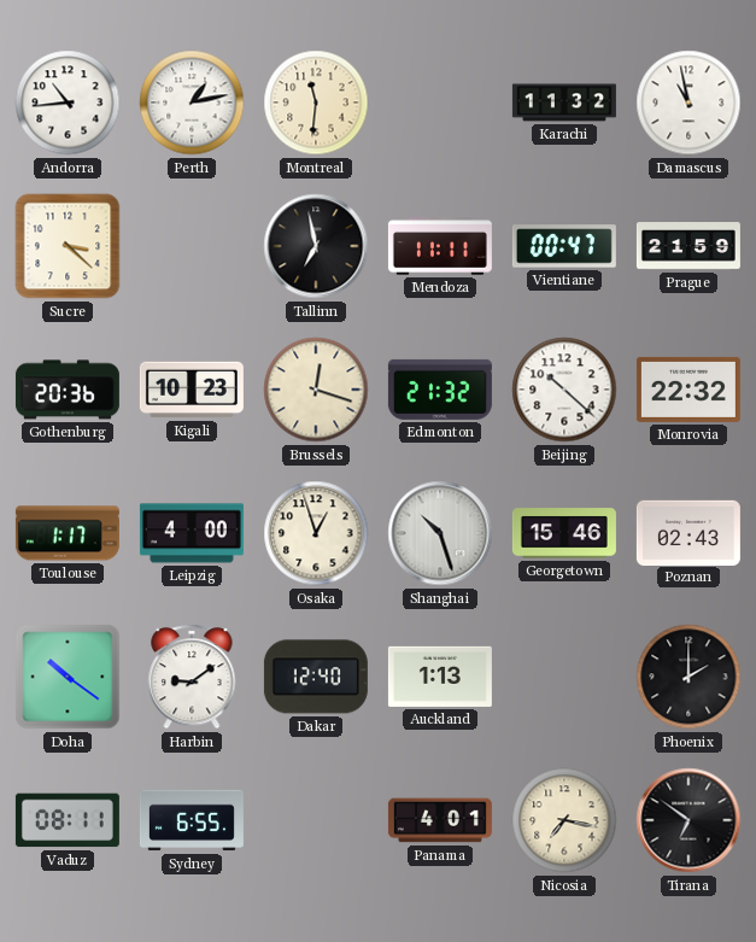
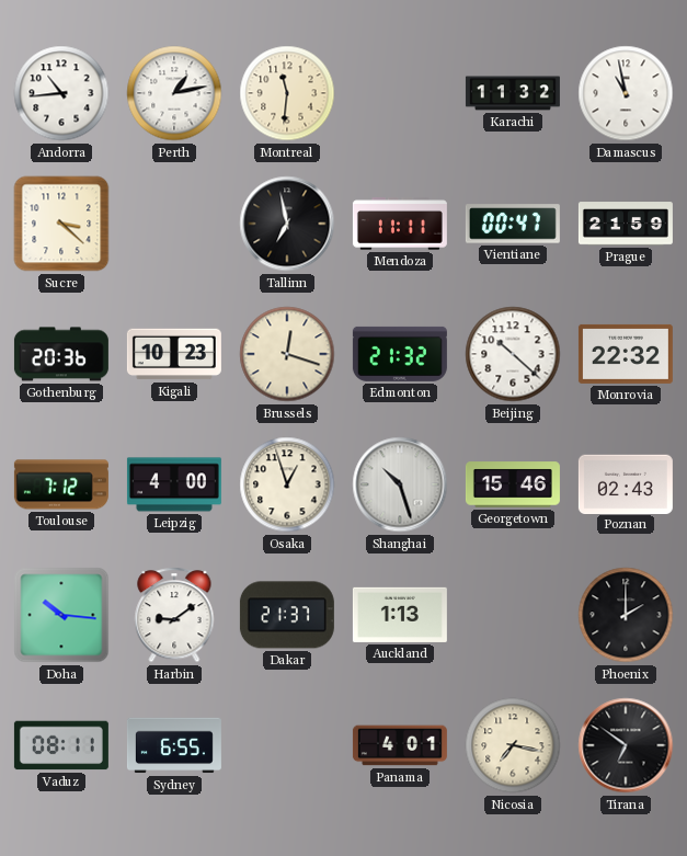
Toulouse: 1:17 -> 7:12 (61, 484)
Doha: 10:21 -> 10:16 (61, 615)
Dakar: 12:40 -> 21:37 (287, 615)
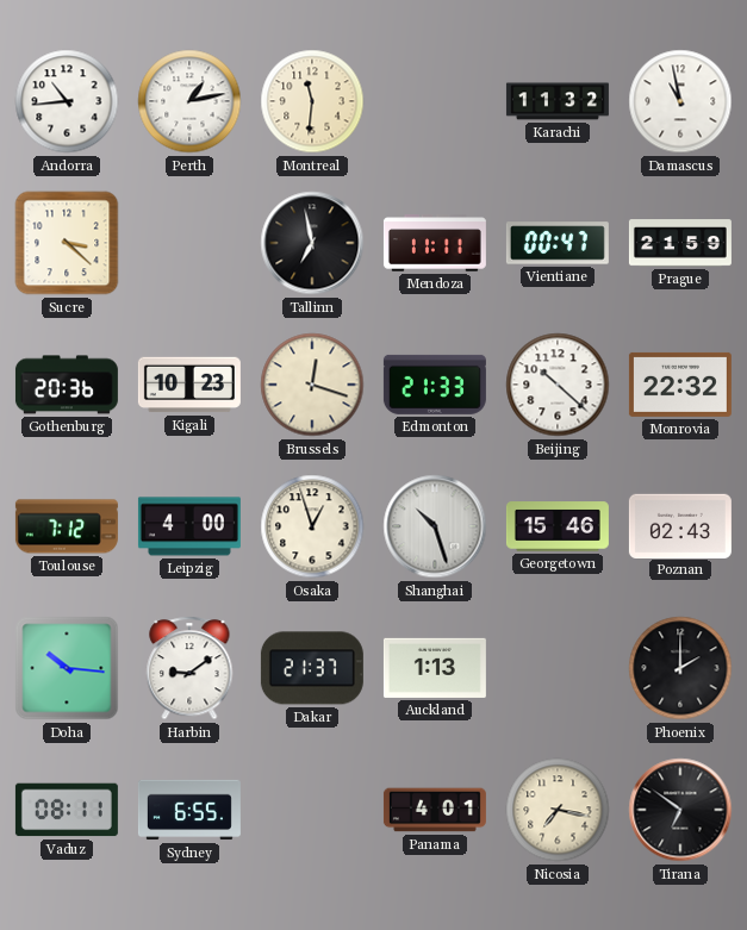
Edmonton: 21:32 -> 21:33 (435, 385)
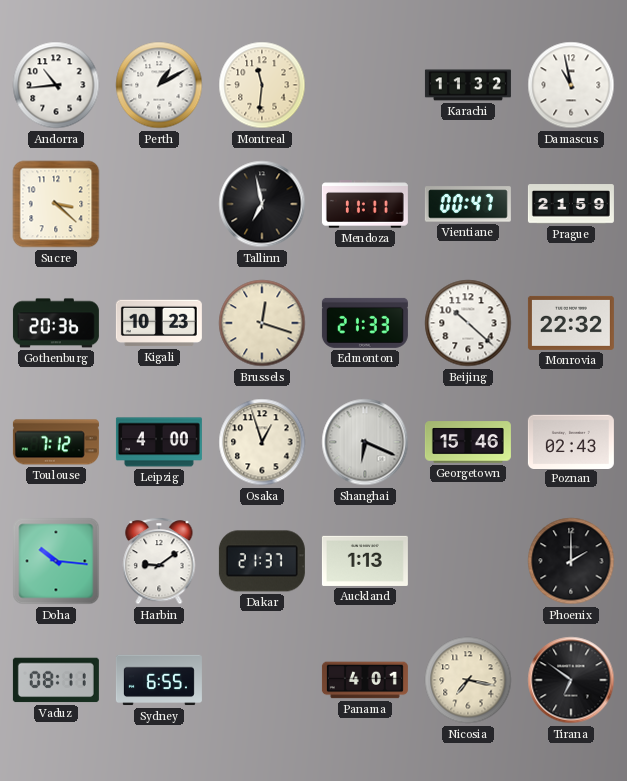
Perth: 1:13 -> 1:10 (159, 85)
Shanghai: 10:27 -> 6:19 (365, 442)
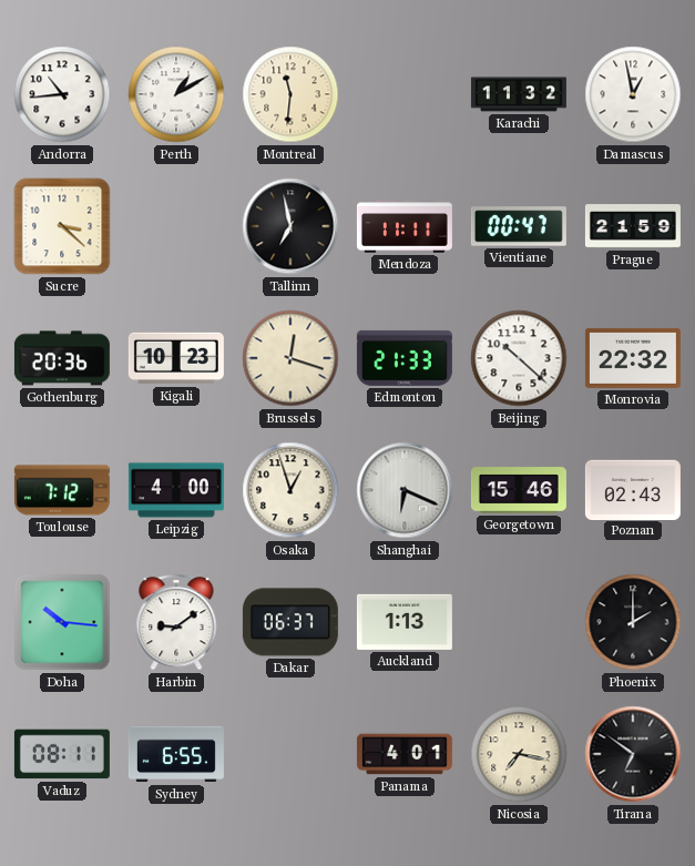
Damascus: 10:58 -> 12:58 (633, 94)
Dakar: 21:37 -> 06:37 (290, 622)
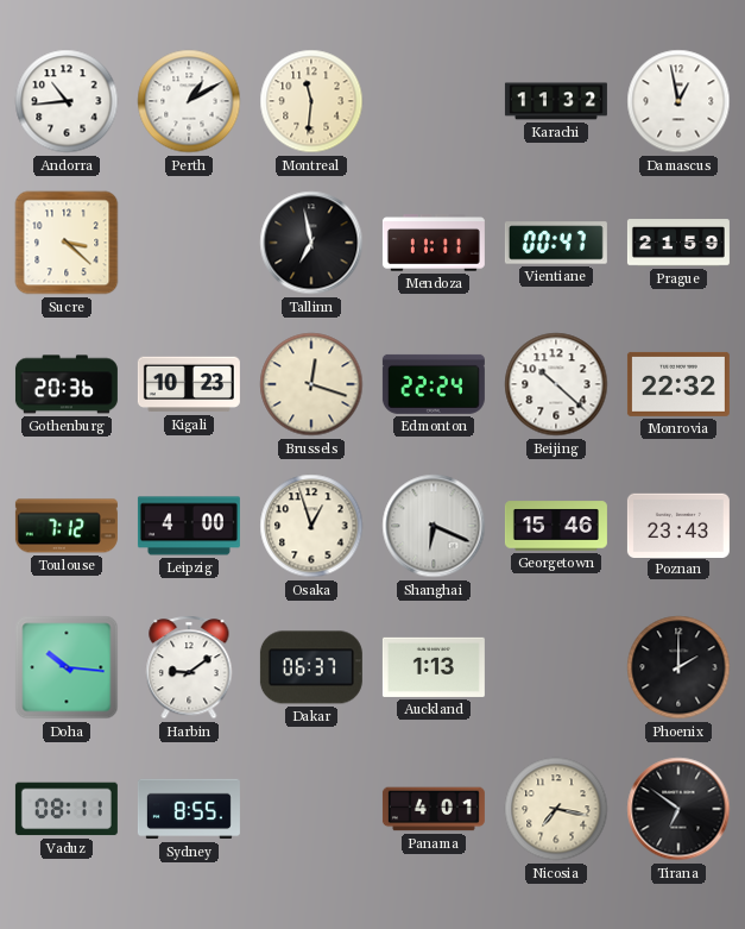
Edmonton: 21:33 -> 22:24 (434, 384)
Poznan: 02:43 -> 23:43 (678, 525)
Sydney: 6:55 -> 8:55 (189, 809)
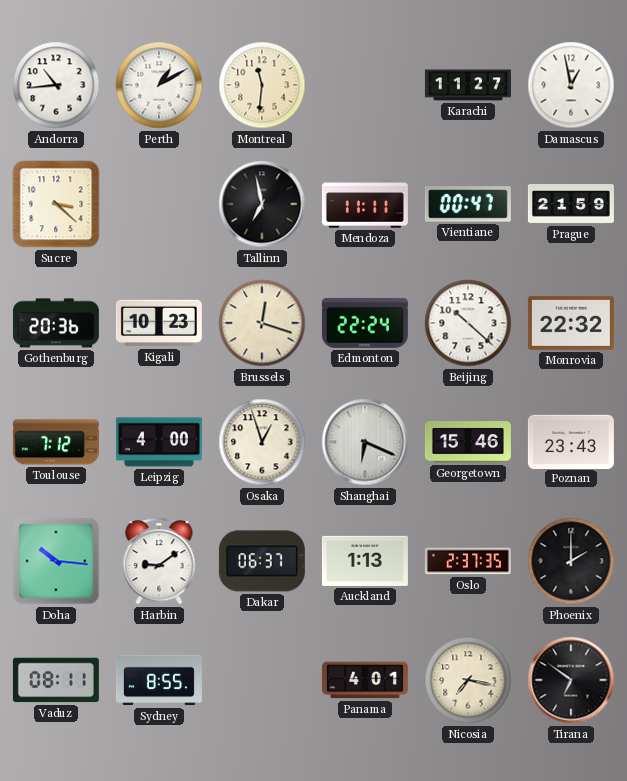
Karachi: 11:32 -> 11:27 (468, 85)
Oslo: none -> 2:37 (468, 561)
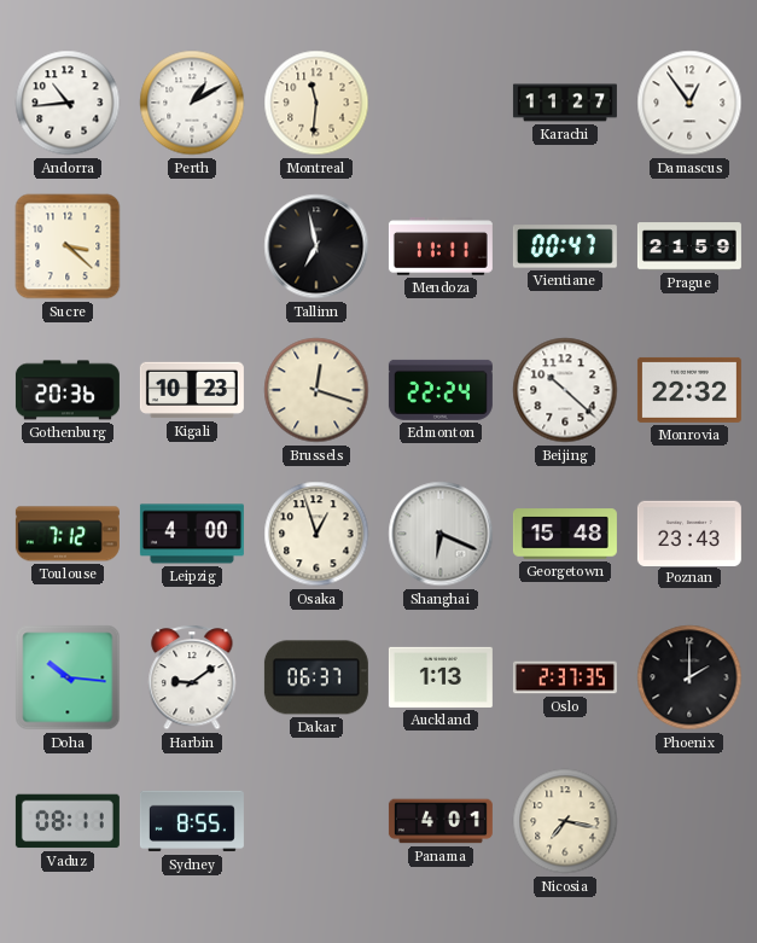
Damascus: 12:58 -> 12:54 (689, 103)
Georgetown: 15:46 -> 15:48 (565, 534)
Tirana: 6:51 -> none (571, 680)
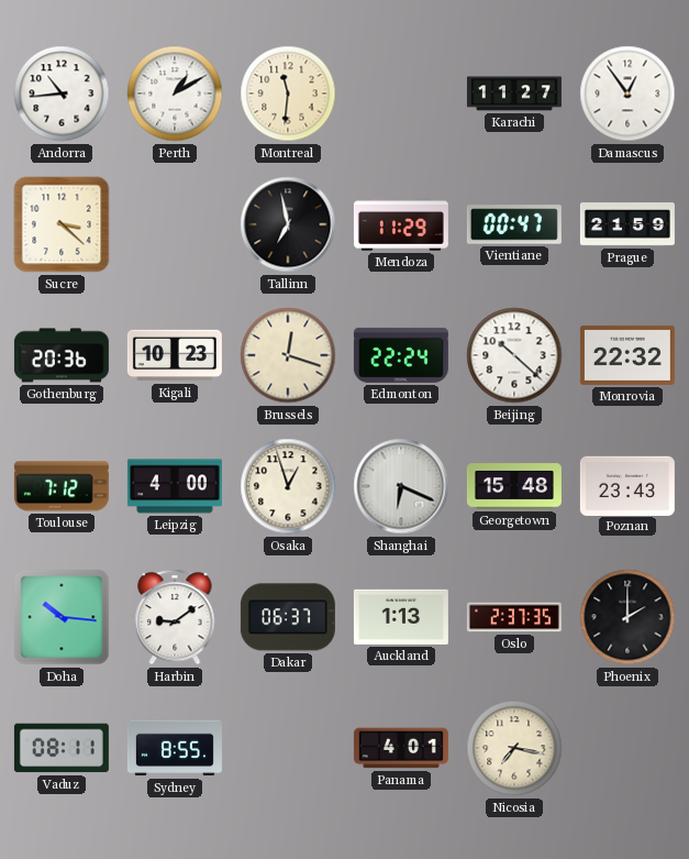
Mendoza: 11:11 -> 11:29 (401, 224)
